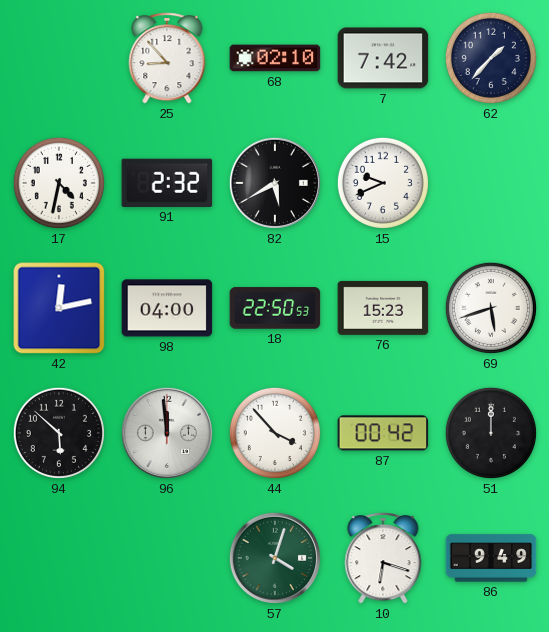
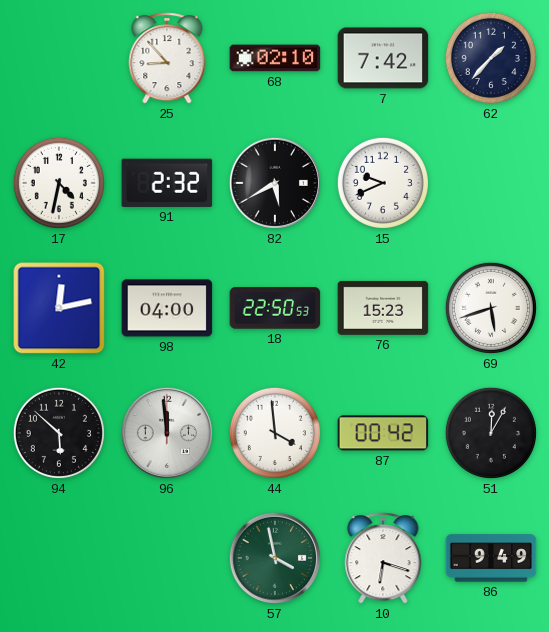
44: 3:53 -> 3:59 (275, 433)
51: 12:00 -> 12:05 (491, 433)
57: 4:03 -> 3:58 (275, 558)
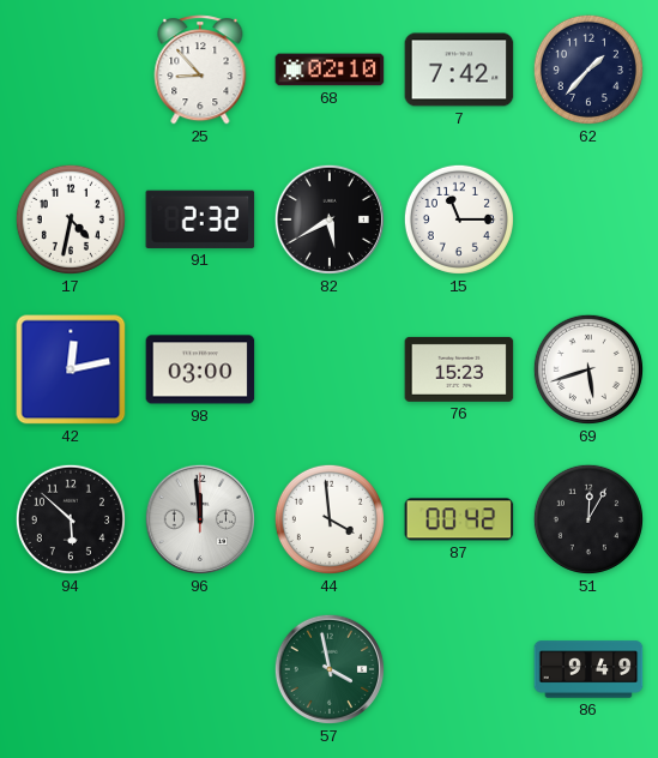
15: 9:41 -> 11:15 (459, 219)
98: 04:00 -> 03:00 (200, 369)
18: 22:50 -> none (275, 308)
10: 6:18 -> none (383, 558)
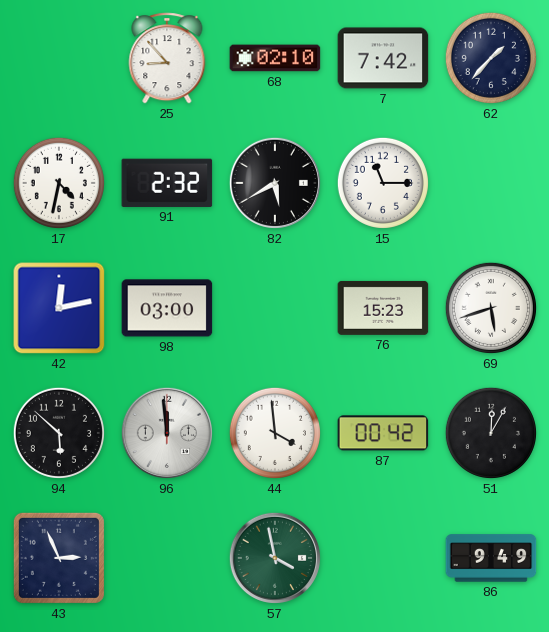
43: none -> 2:56 (59, 558)
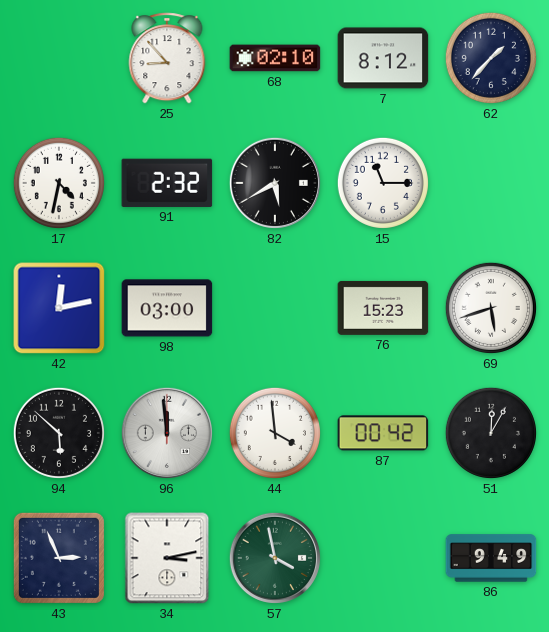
7: 7:42 -> 8:12 (383, 58)
34: none -> 3:13 (167, 558)
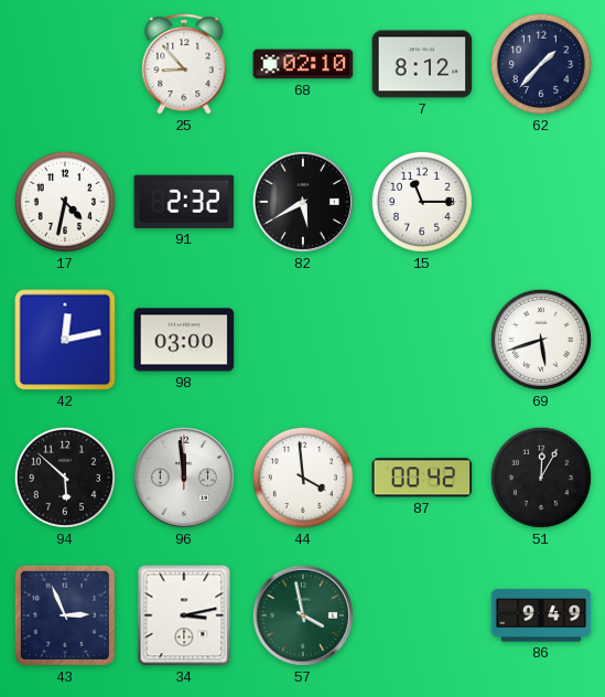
76: 15:23 -> none (383, 308)
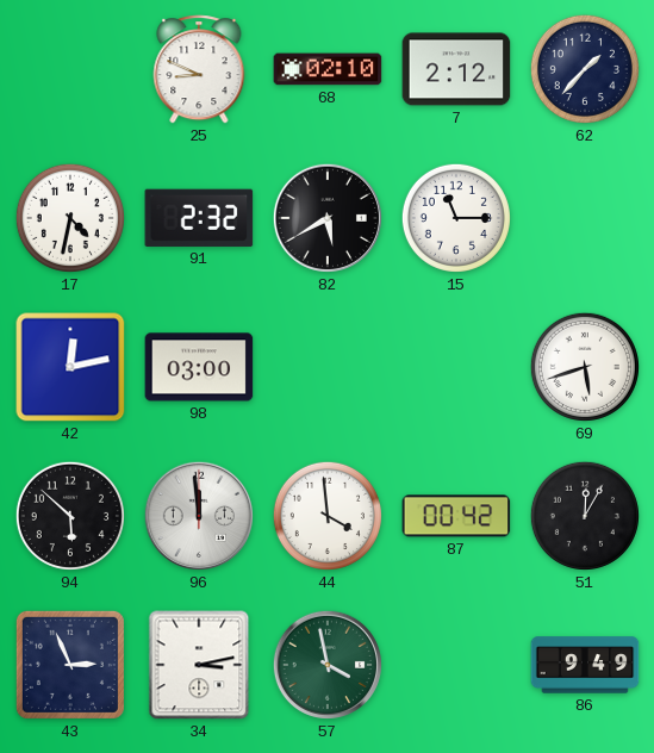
25: 8:53 -> 8:49 (199, 69)
7: 8:12 -> 2:12 (456, 69)
